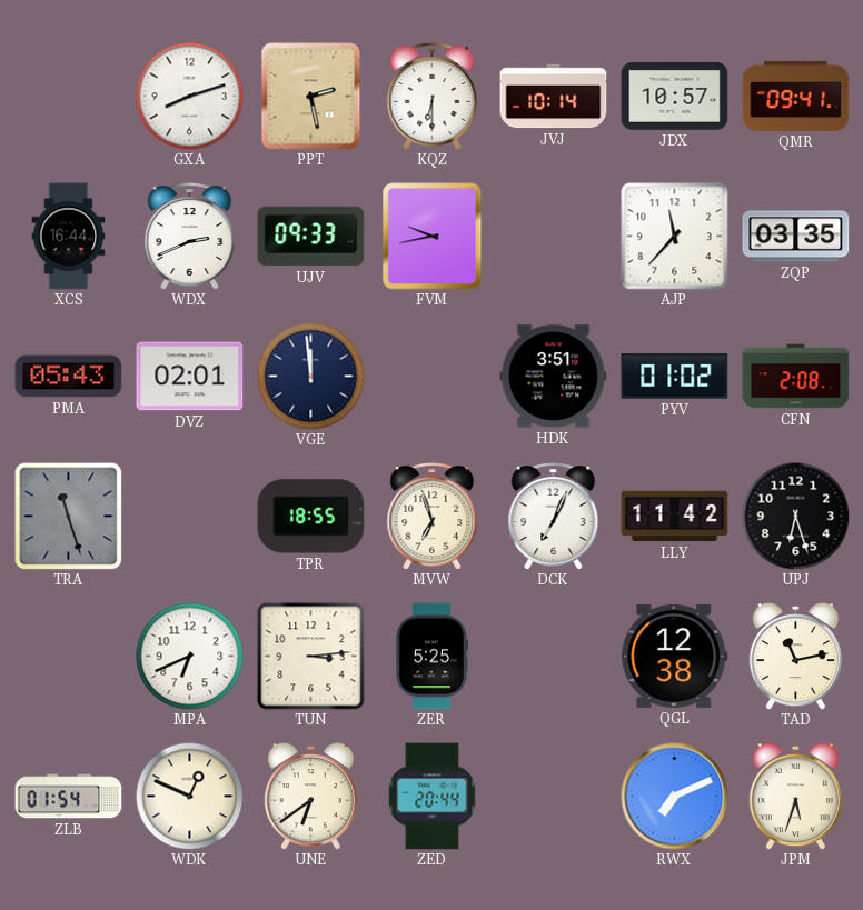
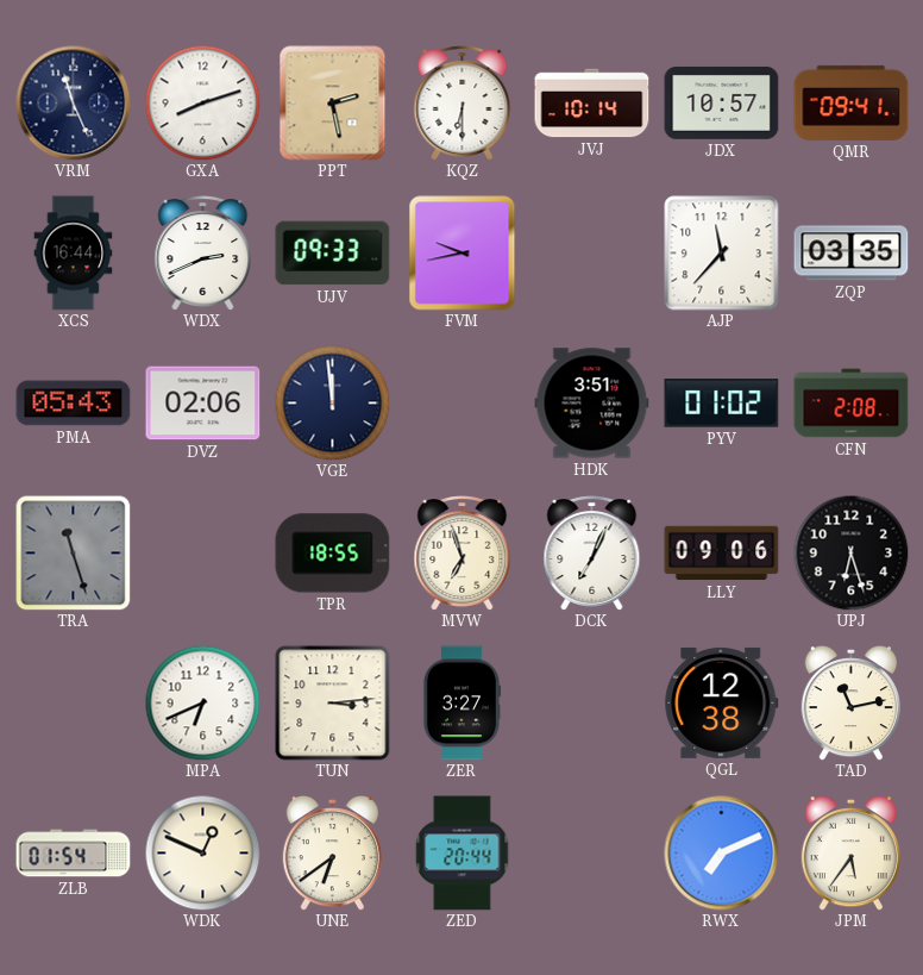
VRM: none -> 11:26 (74, 104)
DVZ: 02:01 -> 02:06 (203, 404)
LLY: 11:42 -> 09:06 (722, 554)
ZER: 5:25 -> 3:27 (461, 704)
JPM: 5:33 -> 5:36 (850, 852)
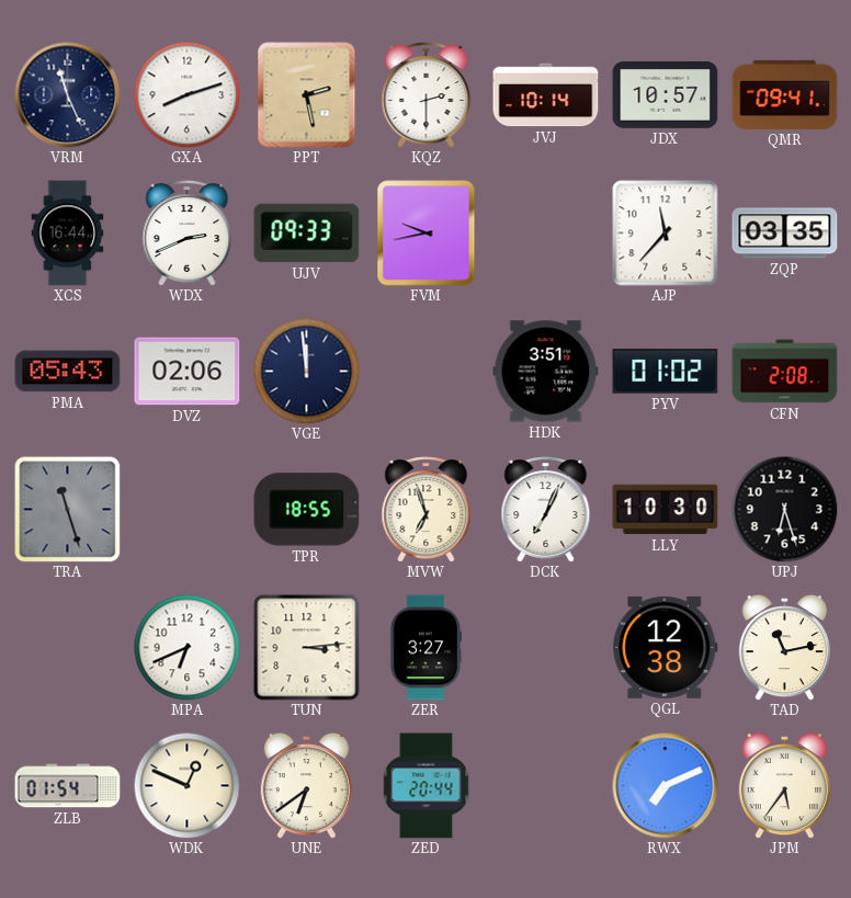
KQZ: 6:30 -> 2:30 (427, 95)
LLY: 09:06 -> 10:30 (666, 510)
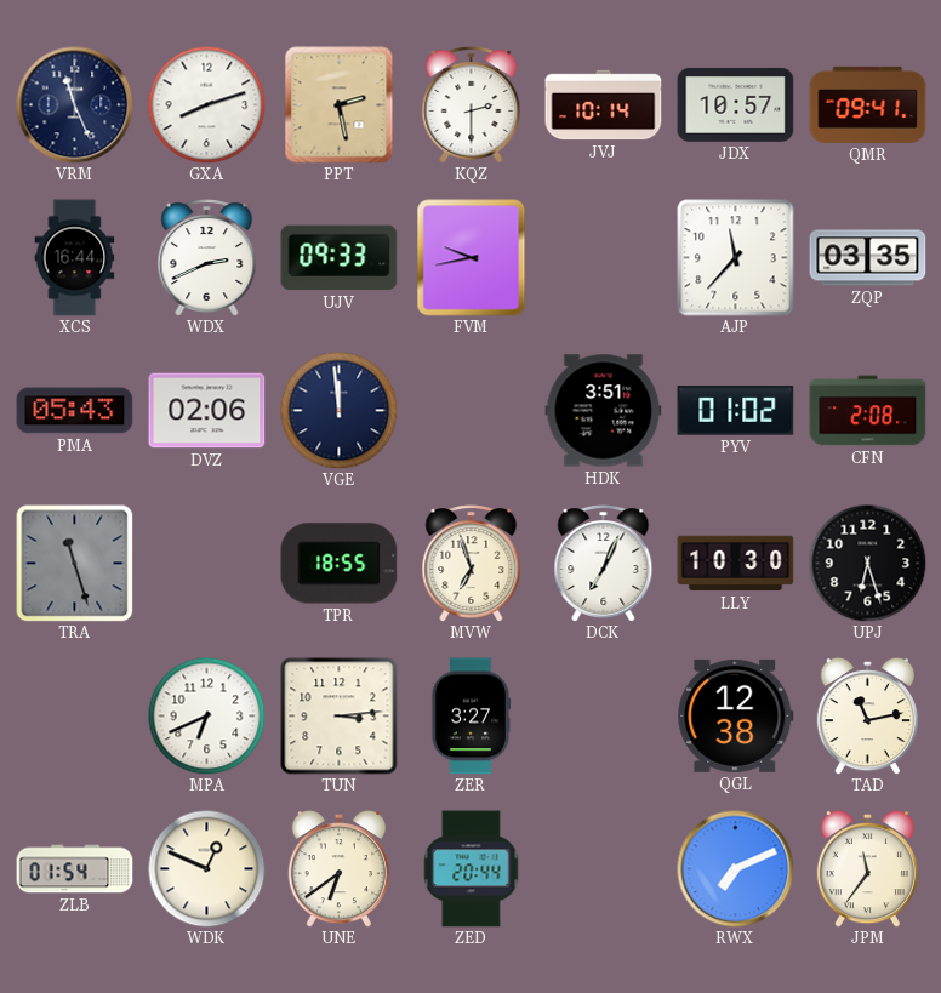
JPM: 5:36 -> 11:36 (867, 868)
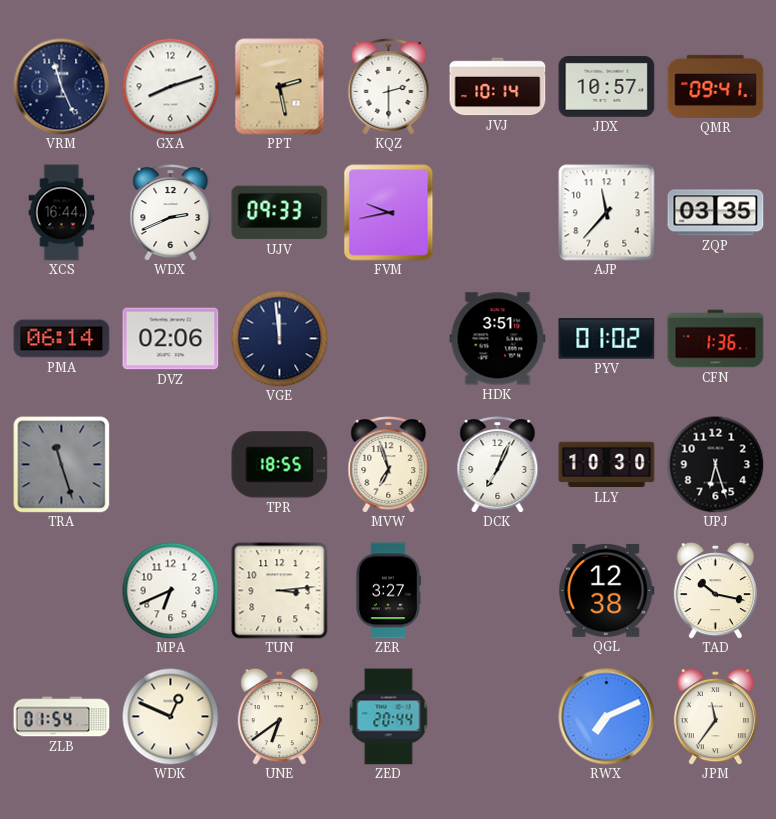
PMA: 05:43 -> 06:14 (62, 339)
CFN: 2:08 -> 1:36 (716, 339)
TAD: 11:13 -> 10:17 (715, 590)
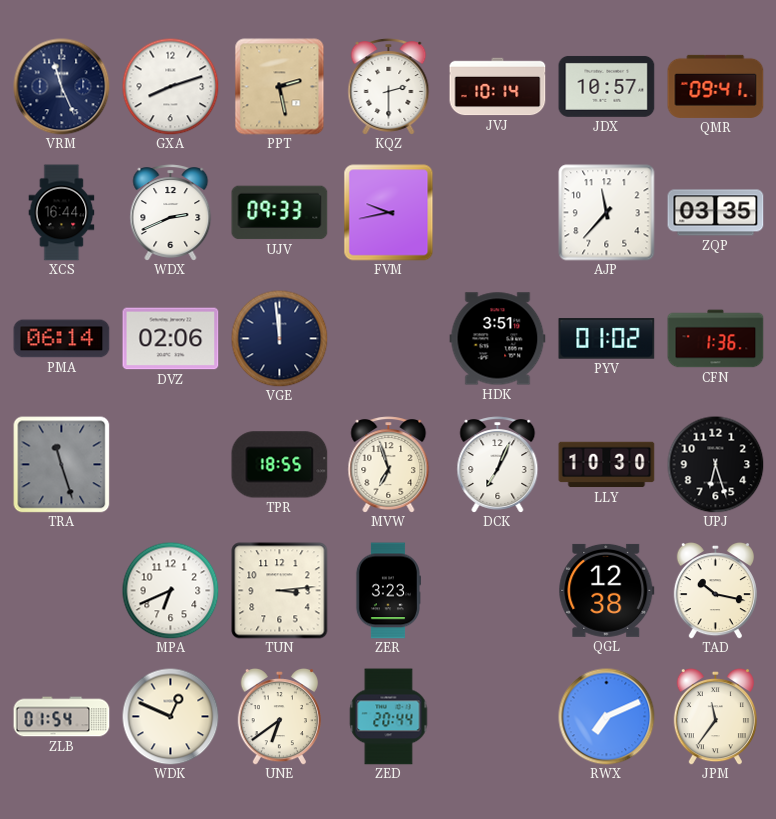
ZER: 3:27 -> 3:23 (388, 591)
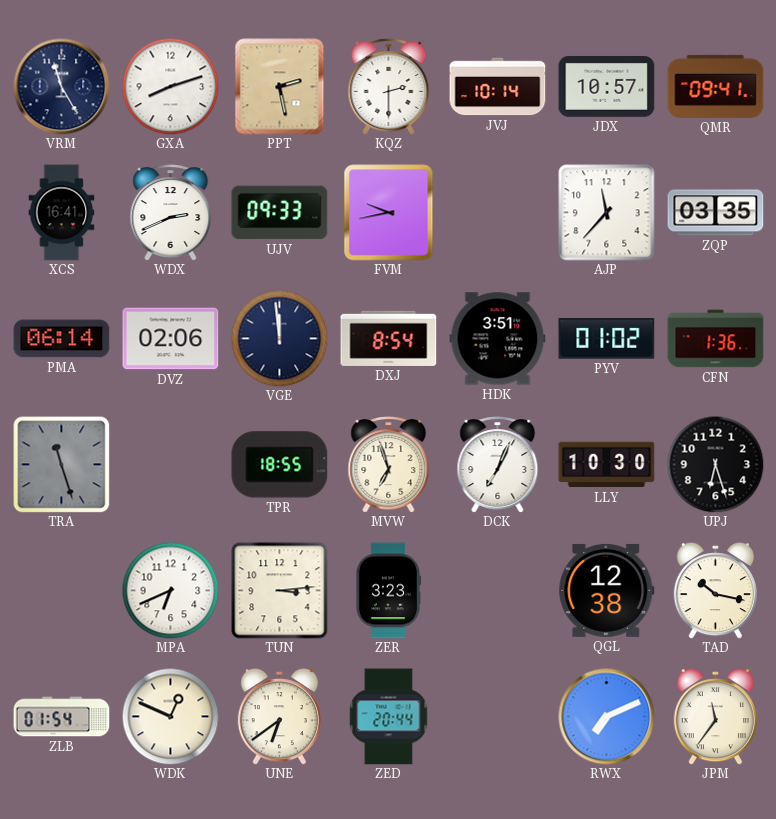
VRM: 11:26 -> 11:25 (62, 87)
XCS: 16:44 -> 16:41 (62, 213)
DXJ: none -> 8:54 (389, 338)
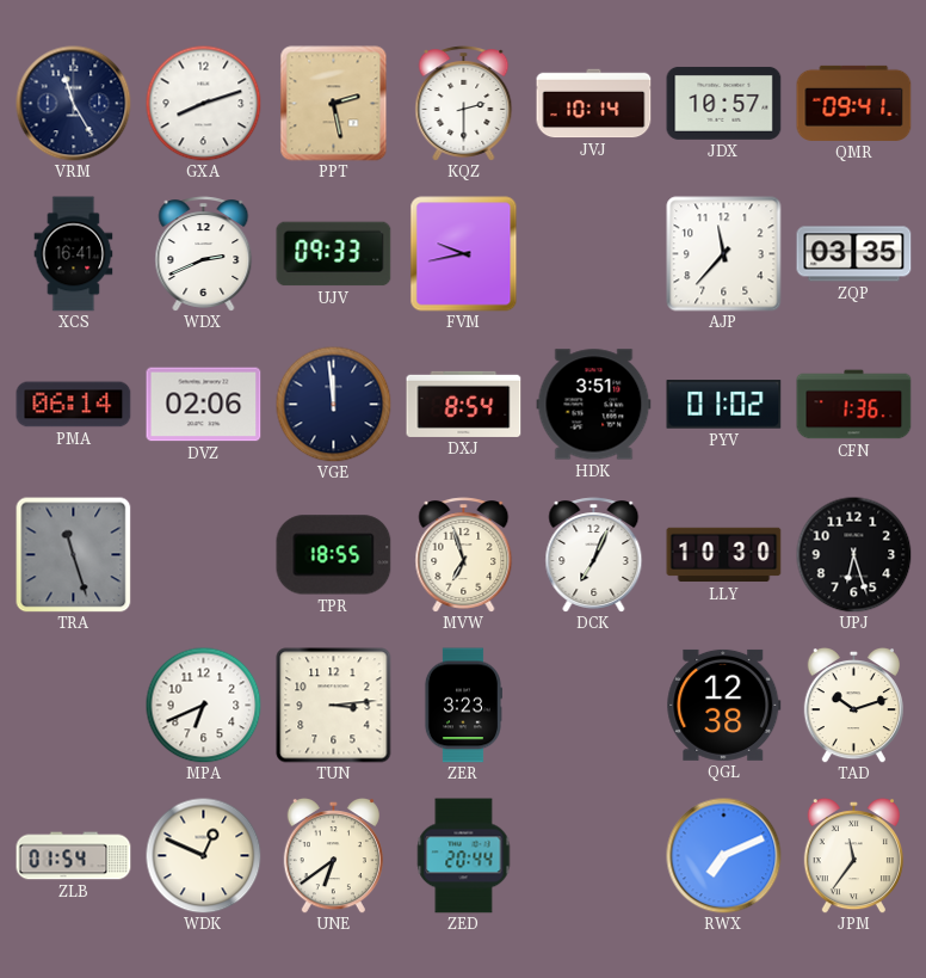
TAD: 10:17 -> 10:12 (853, 705)
